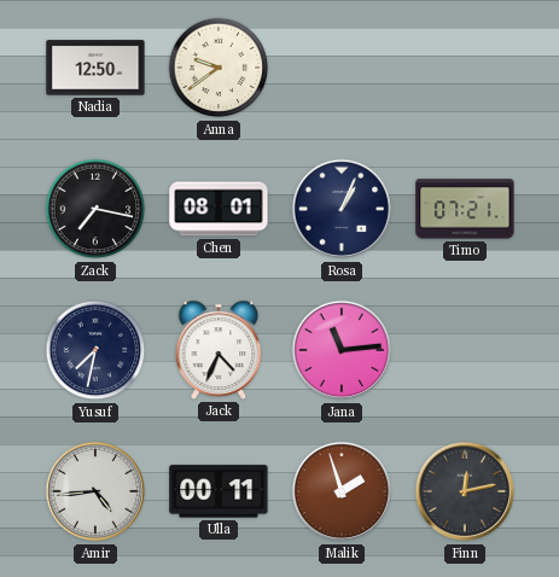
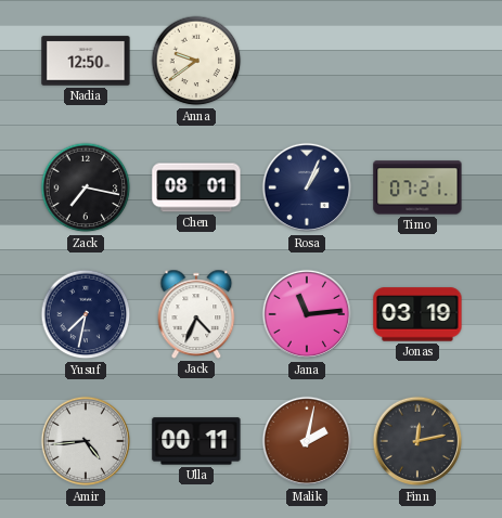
Jonas: none -> 03:19 (417, 314)
Malik: 1:57 -> 2:02 (307, 441)
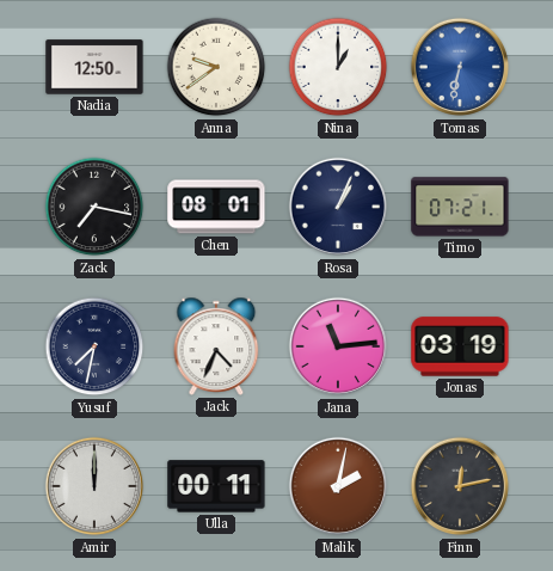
Nina: none -> 1:00 (338, 67)
Tomas: none -> 6:32 (460, 67)
Amir: 4:44 -> 12:00 (94, 486)
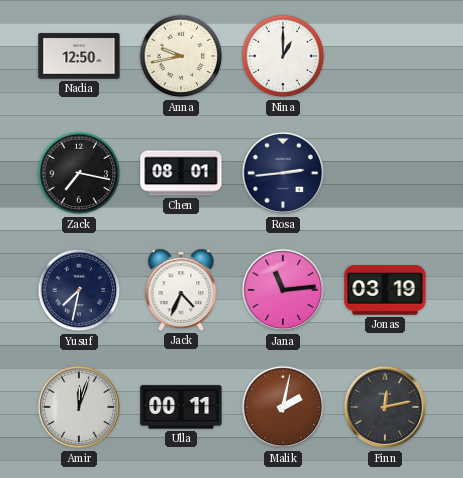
Anna: 9:39 -> 9:43 (181, 56)
Tomas: 6:32 -> none (460, 67)
Rosa: 1:04 -> 2:44 (283, 173)
Timo: 07:21 -> none (460, 207)
Amir: 12:00 -> 12:03 (79, 407)
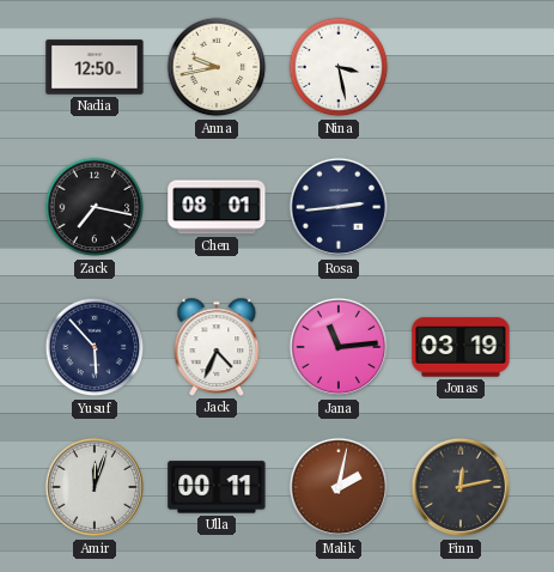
Nina: 1:00 -> 3:28 (339, 67)
Yusuf: 7:32 -> 5:53 (95, 347)
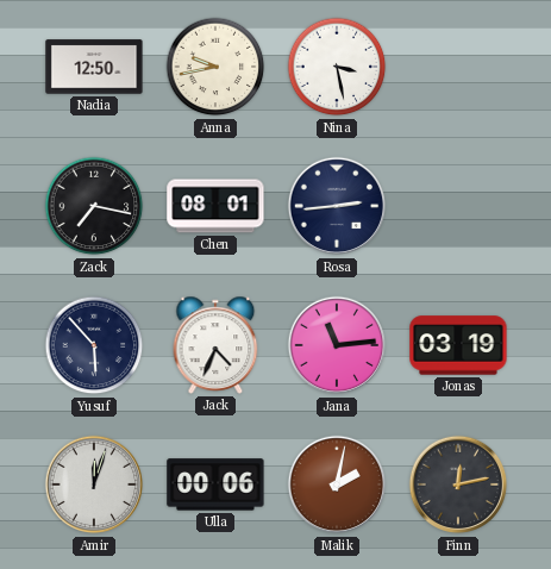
Ulla: 00:11 -> 00:06 (215, 484)
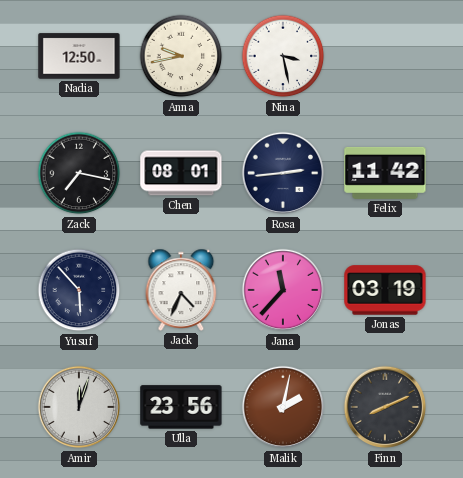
Felix: none -> 11:42 (385, 173)
Jana: 11:14 -> 11:37 (283, 290)
Ulla: 00:06 -> 23:56 (181, 407)
Finn: 12:13 -> 8:11 (385, 407)
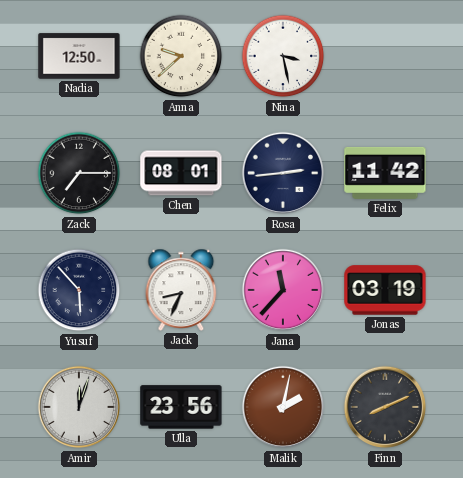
Anna: 9:43 -> 9:38 (181, 56)
Zack: 7:17 -> 7:15 (79, 173)
Jack: 4:34 -> 8:34 (181, 290)
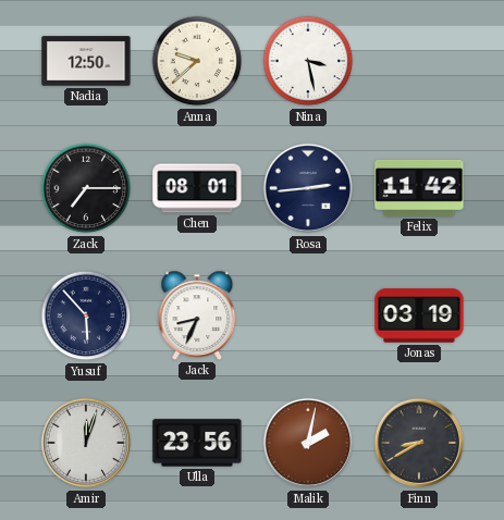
Jana: 11:37 -> none (283, 290)
Finn: 8:11 -> 8:40 (419, 443)
